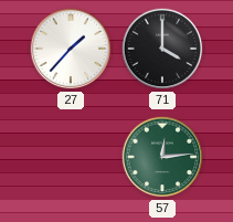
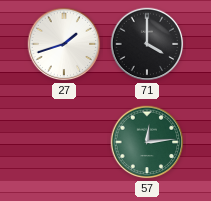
27: 1:37 -> 1:42 (64, 44)
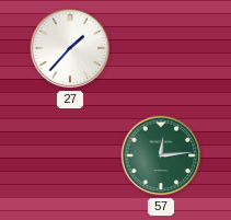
27: 1:42 -> 1:37 (70, 48)
71: 4:00 -> none (147, 44)
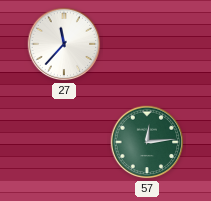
27: 1:37 -> 11:37 (64, 44)
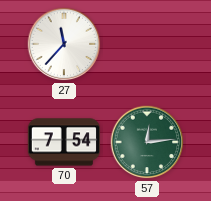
70: none -> 7:54 (63, 142)
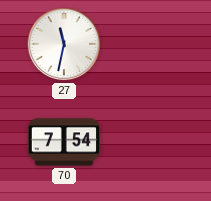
27: 11:37 -> 11:32 (64, 44)
57: 12:14 -> none (147, 142)
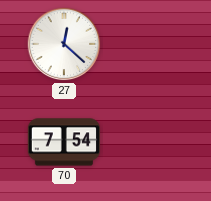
27: 11:32 -> 12:22 (64, 44)
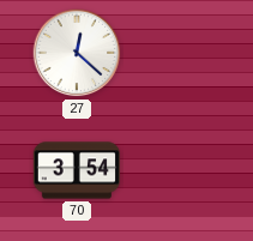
70: 7:54 -> 3:54 (76, 170)
